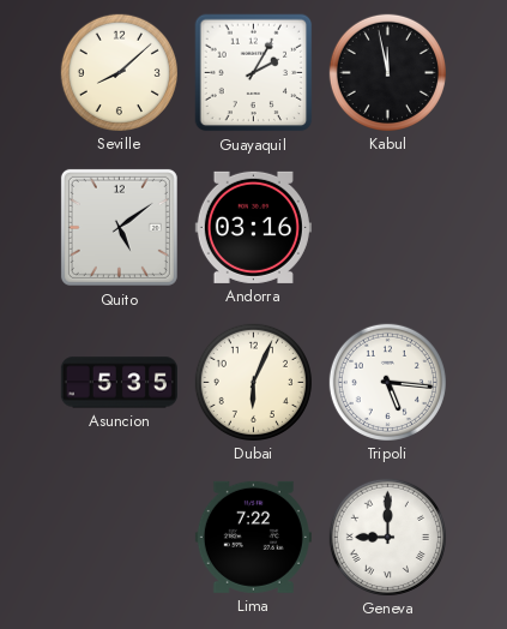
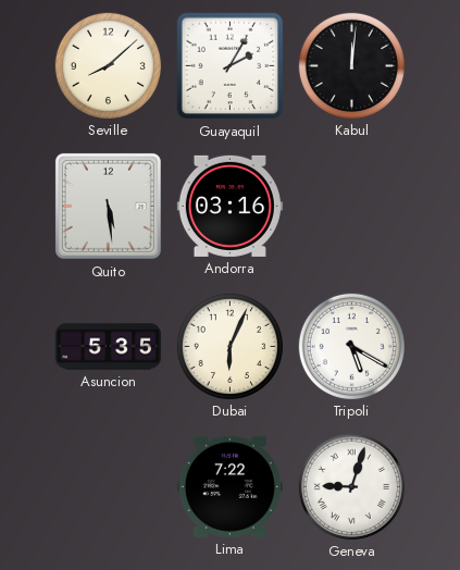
Kabul: 11:58 -> 12:01 (351, 65)
Quito: 5:09 -> 5:29 (108, 206)
Tripoli: 5:16 -> 5:20 (351, 346)
Geneva: 9:00 -> 9:03 (351, 486)
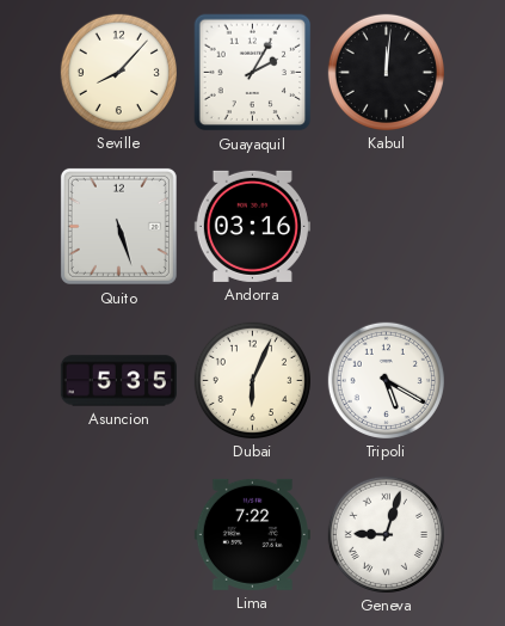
Seville: 8:08 -> 8:07 (118, 72)
Quito: 5:29 -> 5:27 (118, 226)
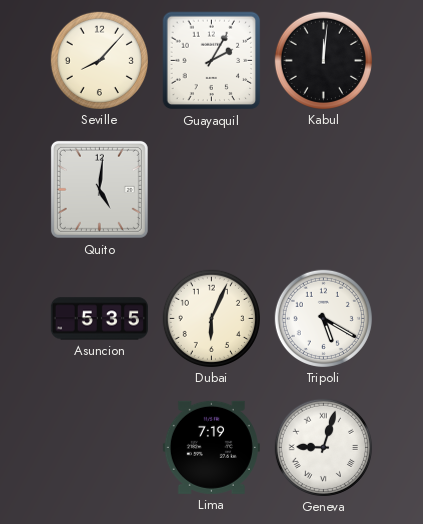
Quito: 5:27 -> 5:01 (99, 189)
Andorra: 03:16 -> none (252, 226)
Lima: 7:22 -> 7:19 (211, 447)
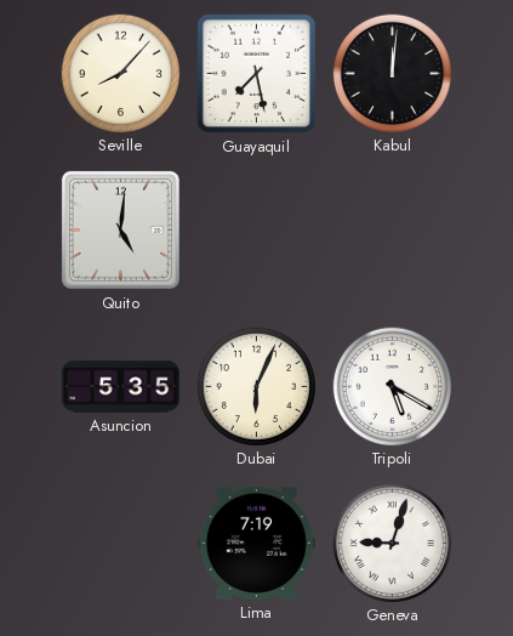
Guayaquil: 2:05 -> 7:28 (257, 74)
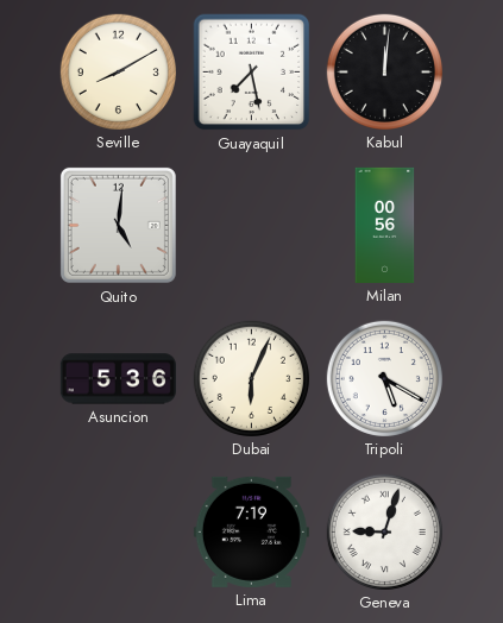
Seville: 8:07 -> 8:10 (118, 71)
Milan: none -> 00:56 (385, 225)
Asuncion: 5:35 -> 5:36 (118, 379)
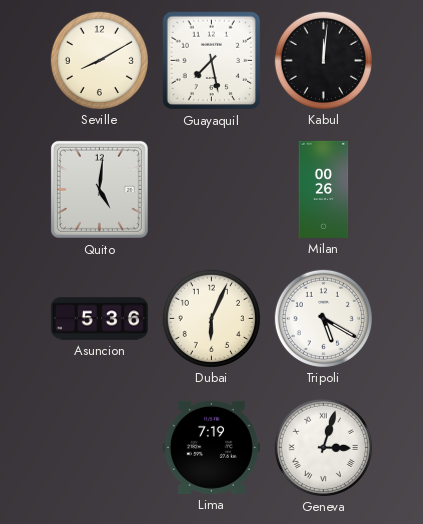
Milan: 00:56 -> 00:26 (324, 189)
Geneva: 9:03 -> 3:03 (323, 447)
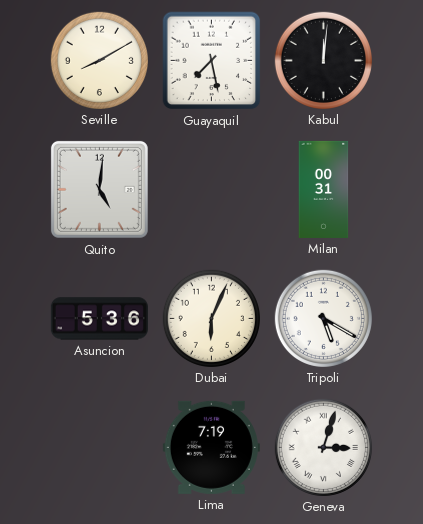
Milan: 00:26 -> 00:31 (324, 189)
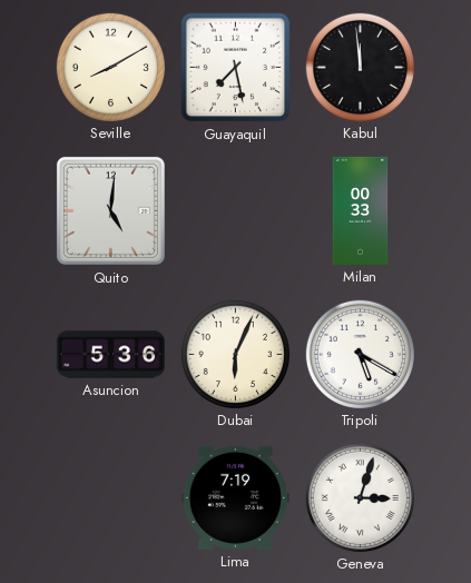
Kabul: 12:01 -> 11:59 (360, 67)
Milan: 00:31 -> 00:33 (361, 210)
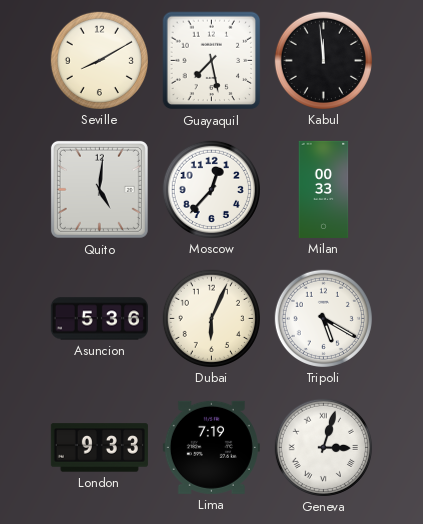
Moscow: none -> 12:37 (211, 189)
London: none -> 9:33 (99, 448)
